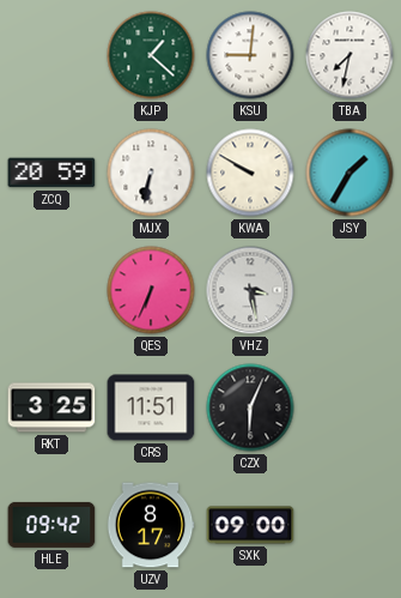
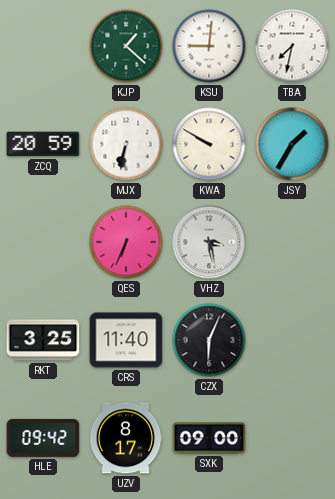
CRS: 11:51 -> 11:40 (126, 340)
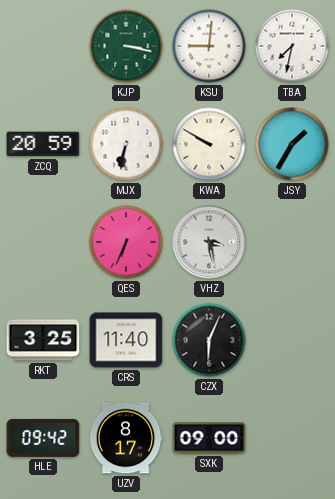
KJP: 1:22 -> 3:17 (126, 46)
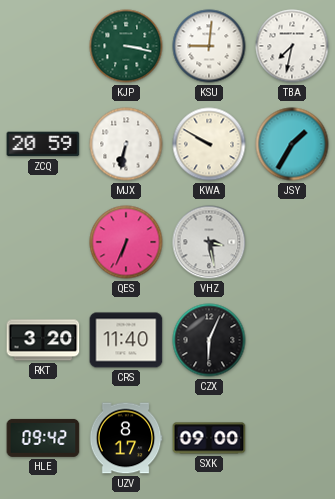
RKT: 3:25 -> 3:20 (43, 340)
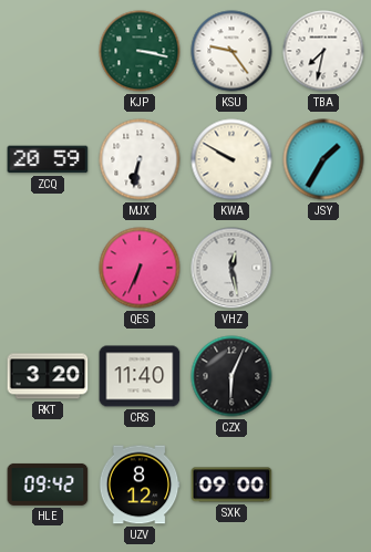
KSU: 9:01 -> 9:24 (231, 51)
VHZ: 3:28 -> 12:28 (231, 268)
UZV: 8:17 -> 8:12 (140, 485)
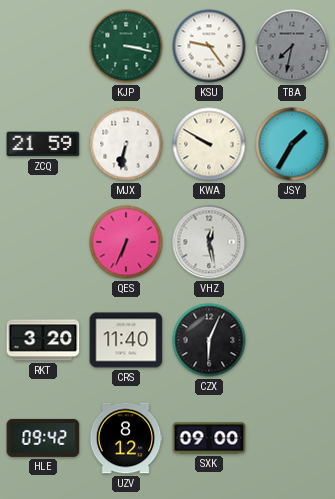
TBA dial: white -> grey (292, 46)
ZCQ: 20:59 -> 21:59 (43, 144)
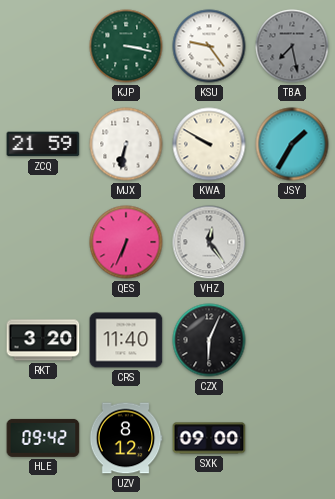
TBA: 7:32 -> 7:28 (292, 46)
VHZ: 12:28 -> 12:24 (209, 242)
